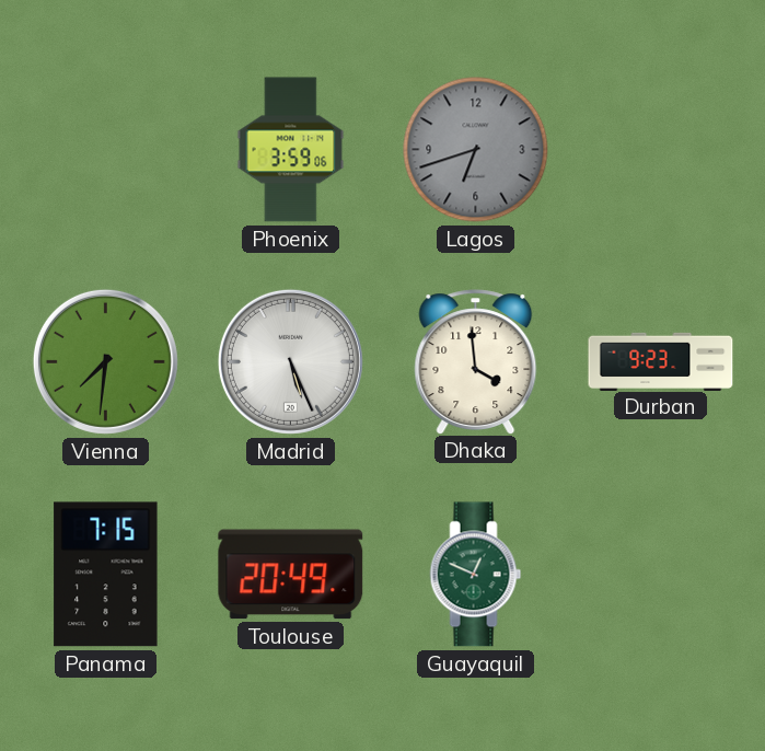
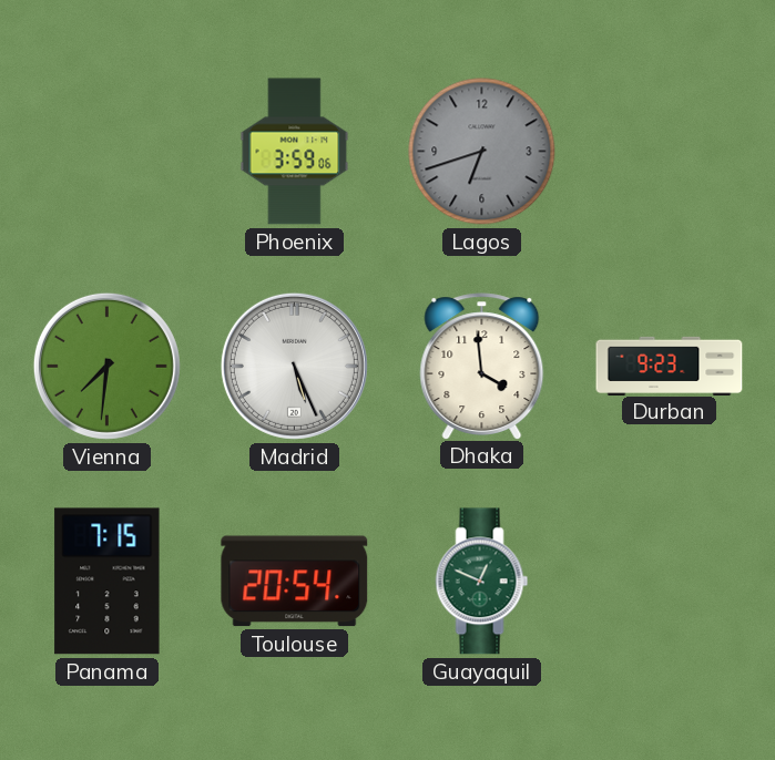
Toulouse: 20:49 -> 20:54 (295, 582)
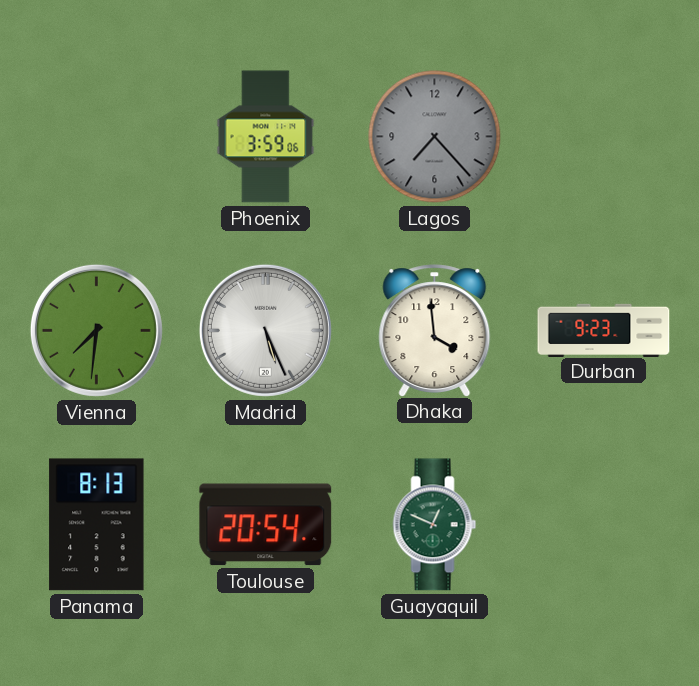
Lagos: 6:42 -> 7:23 (435, 137)
Panama: 7:15 -> 8:13 (97, 525)
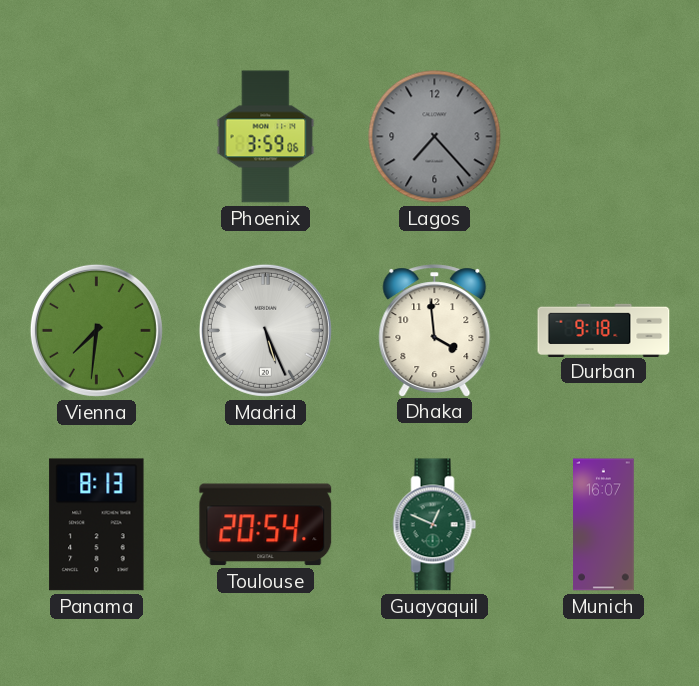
Durban: 9:23 -> 9:18 (604, 330)
Munich: none -> 16:07 (604, 525)
